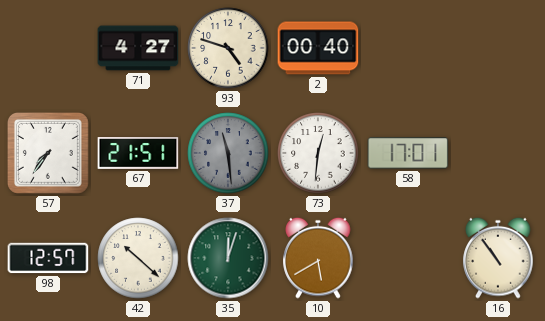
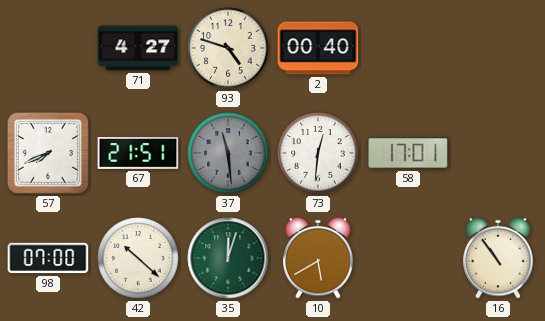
57: 7:36 -> 7:41 (48, 153)
98: 12:57 -> 07:00 (48, 258)
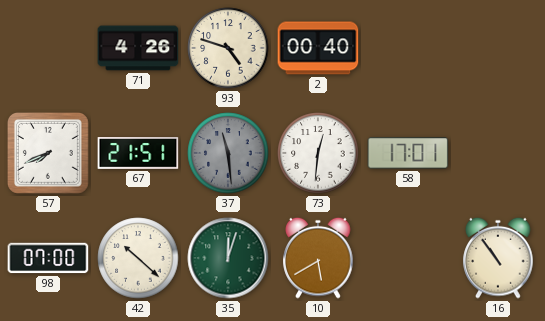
71: 4:27 -> 4:26 (138, 48)
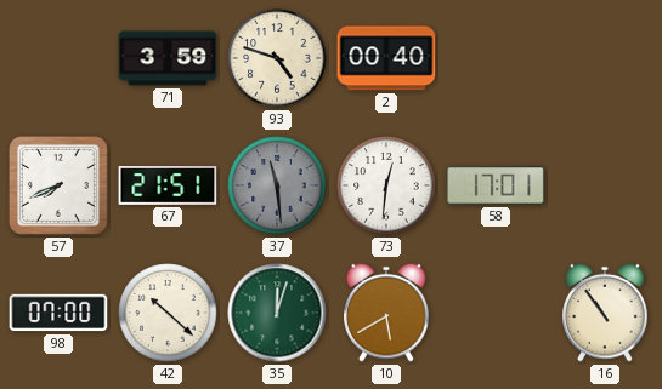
71: 4:26 -> 3:59 (168, 58)
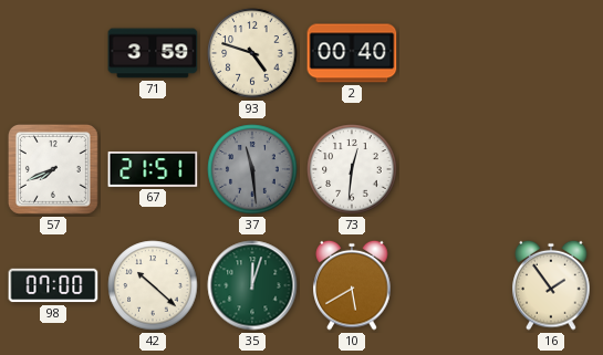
58: 17:01 -> none (496, 185)
16: 10:54 -> 1:54 (551, 285)
